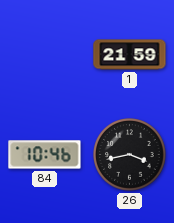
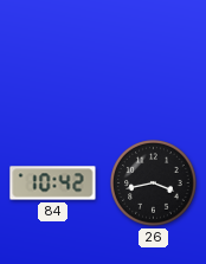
1: 21:59 -> none (130, 55)
84: 10:46 -> 10:42 (53, 183)
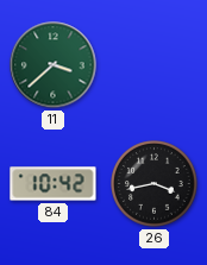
11: none -> 3:38 (54, 65)
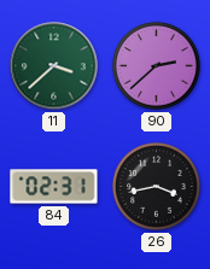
90: none -> 2:38 (157, 66)
84: 10:42 -> 02:31 (54, 187)
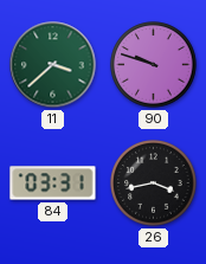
90: 2:38 -> 9:48 (154, 65)
84: 02:31 -> 03:31 (53, 183)
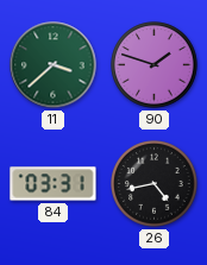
90: 9:48 -> 1:48 (155, 65)
26: 3:43 -> 4:43 (155, 184)
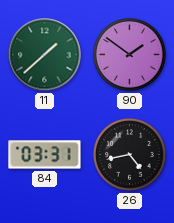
11: 3:38 -> 1:38 (45, 55)
90: 1:48 -> 1:51 (130, 55)
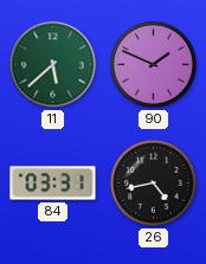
11: 1:38 -> 5:38 (53, 65)
90: 1:51 -> 1:49 (154, 65)
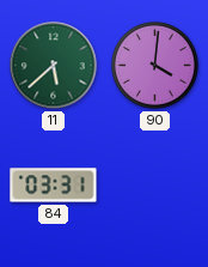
90: 1:49 -> 4:01 (155, 66)
26: 4:43 -> none (154, 183)
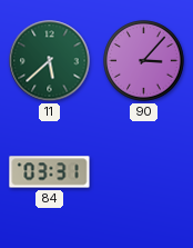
90: 4:01 -> 3:07 (144, 61)
